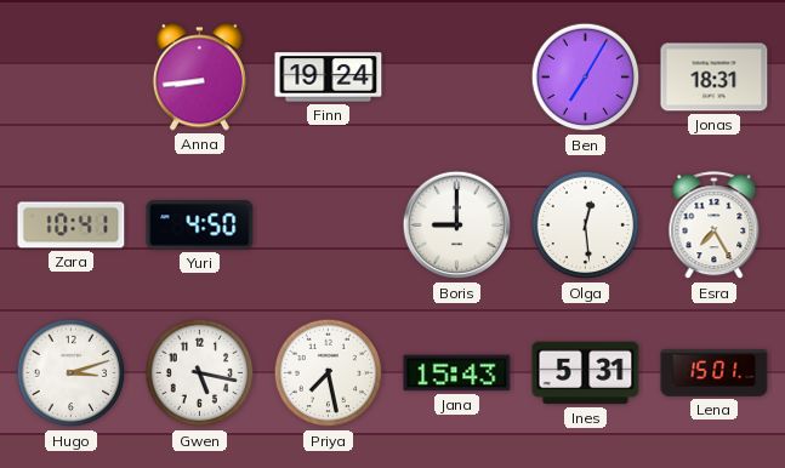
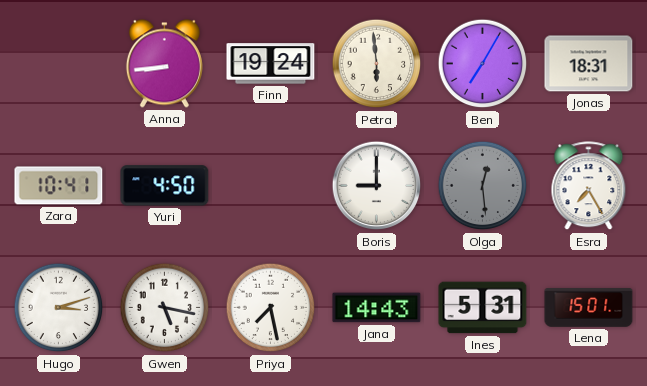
Petra: none -> 5:59 (377, 64)
Olga dial: white -> grey (483, 186)
Jana: 15:43 -> 14:43 (377, 308)
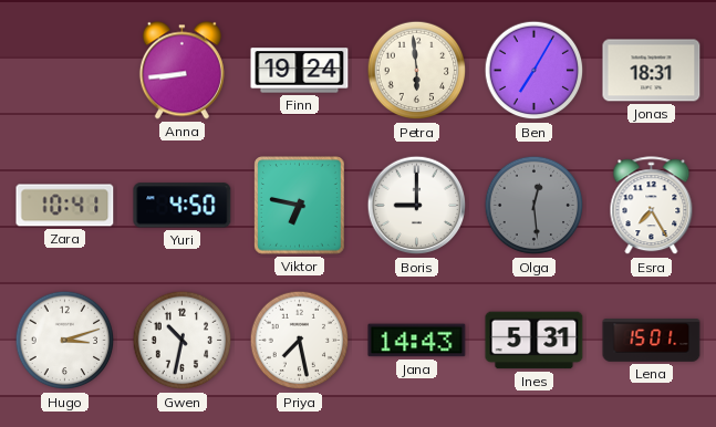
Viktor: none -> 6:47 (300, 206)
Gwen: 5:17 -> 10:32 (183, 341)
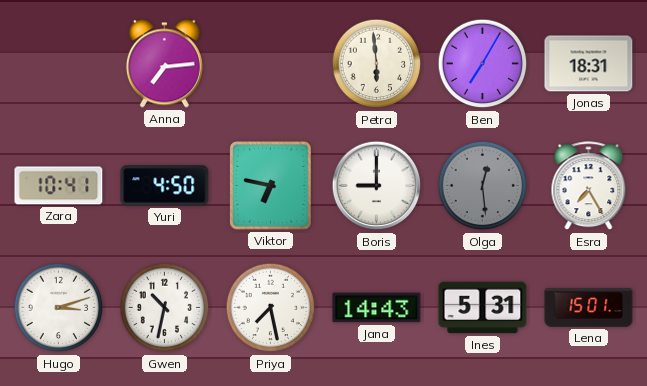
Anna: 8:44 -> 7:14 (164, 64)
Finn: 19:24 -> none (300, 71)
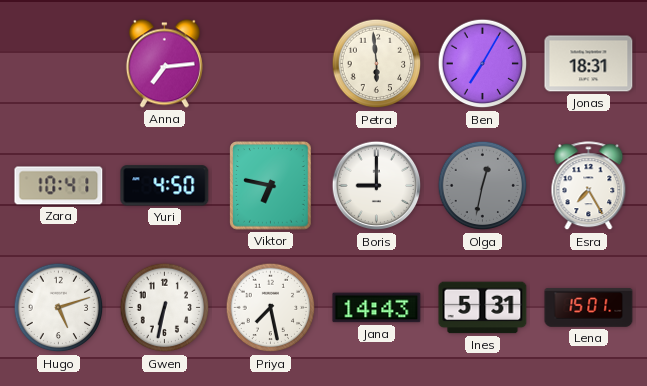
Olga: 12:29 -> 12:32 (483, 186)
Hugo: 3:12 -> 5:12 (59, 308)
Gwen: 10:32 -> 6:32 (165, 308)
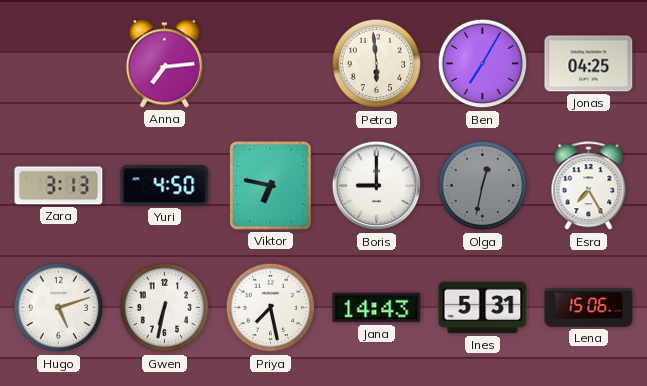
Jonas: 18:31 -> 04:25 (589, 64)
Zara: 10:41 -> 3:13 (59, 186)
Lena: 15:01 -> 15:06 (589, 308)
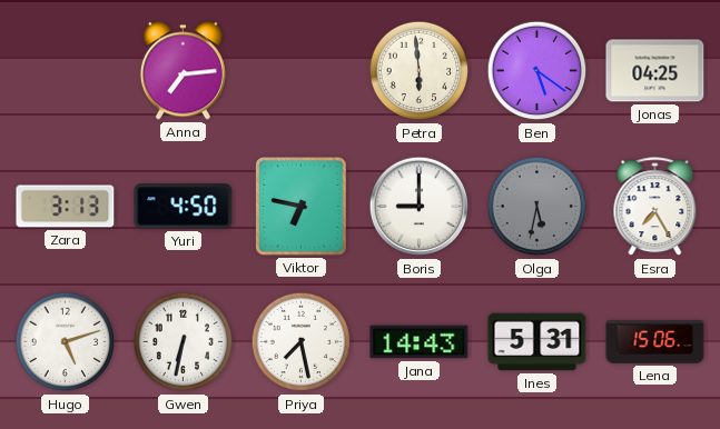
Ben: 7:05 -> 5:21 (537, 71)
Olga: 12:32 -> 5:32 (537, 207)
